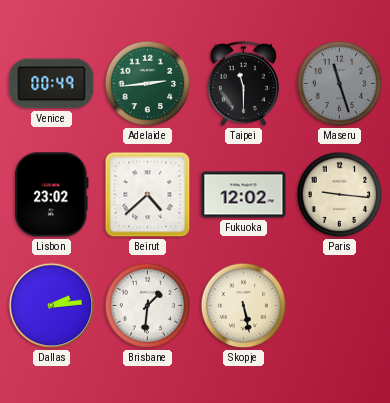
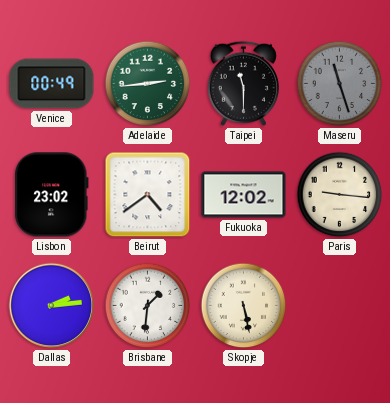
Beirut: 4:38 -> 4:39 (148, 195)
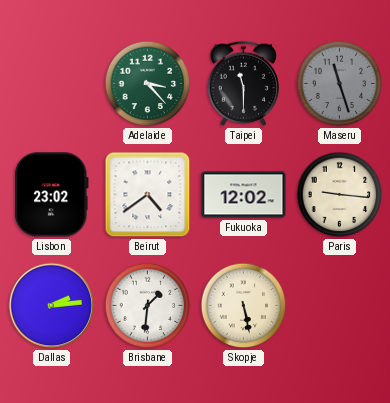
Venice: 00:49 -> none (52, 84)
Adelaide: 2:44 -> 3:23 (148, 84)
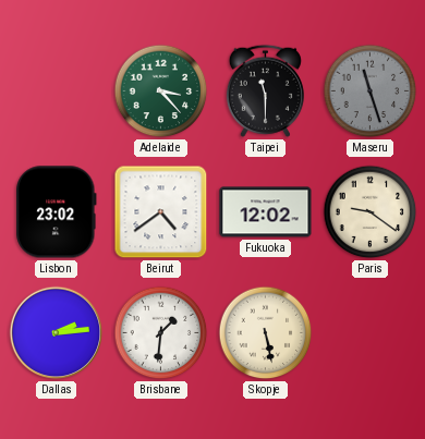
Paris: 9:16 -> 9:21 (371, 212)
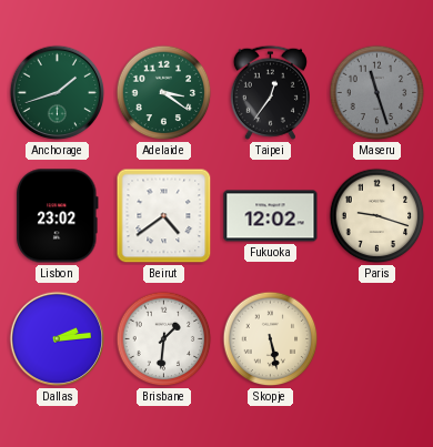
Anchorage: none -> 1:42 (58, 93)
Adelaide: 3:23 -> 3:21 (164, 93)
Taipei: 11:30 -> 12:36 (270, 92)
Paris: 9:21 -> 9:18 (377, 216)
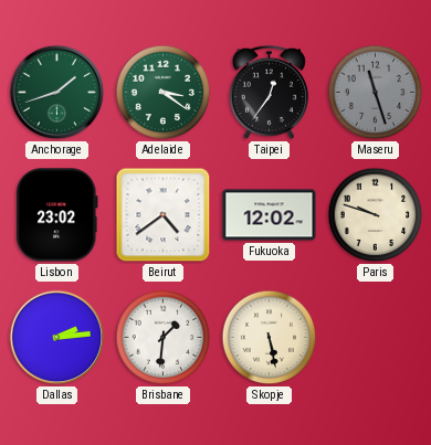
Paris: 9:18 -> 9:48 (376, 215)
